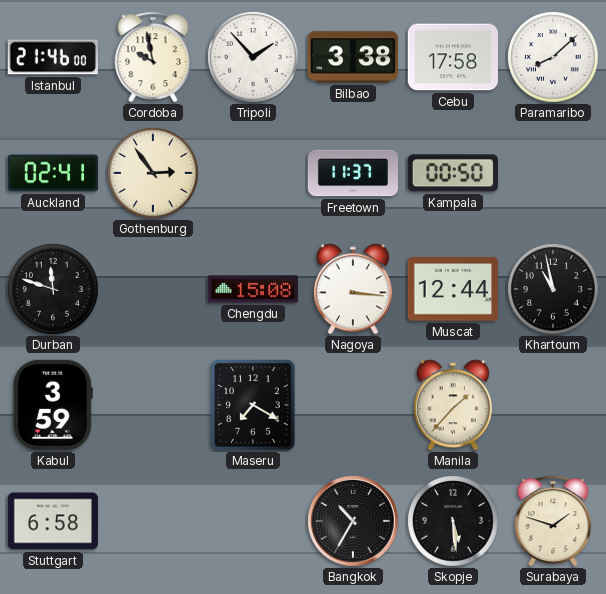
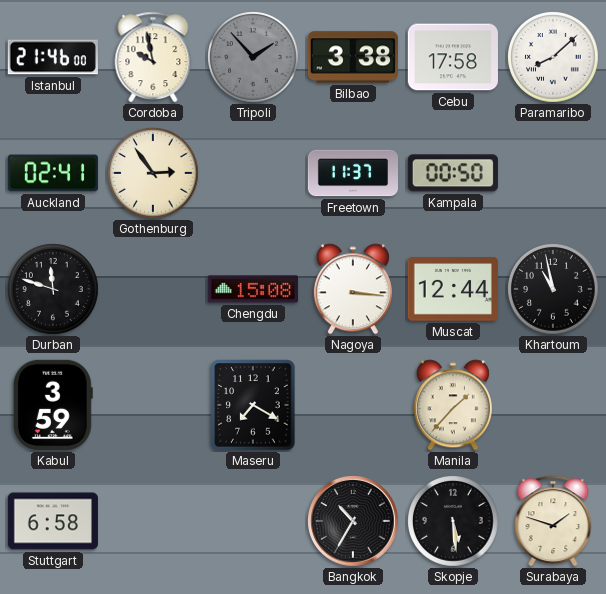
Tripoli dial: white -> grey (253, 58)
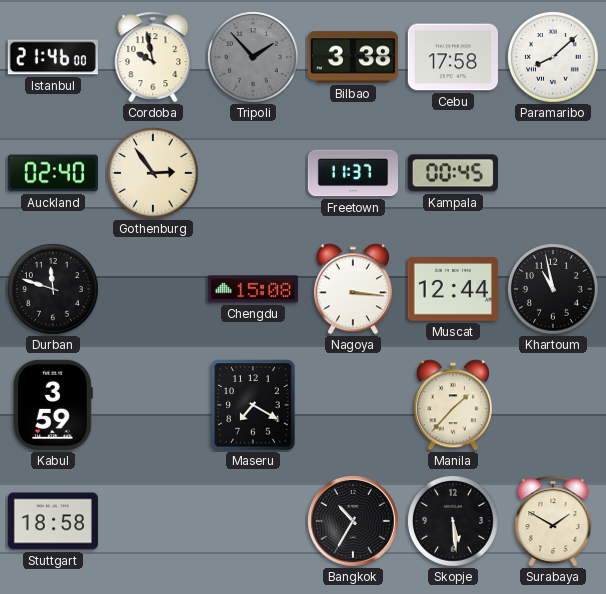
Auckland: 02:41 -> 02:40 (53, 173)
Kampala: 00:50 -> 00:45 (453, 173)
Stuttgart: 6:58 -> 18:58 (53, 521)
Surabaya: 1:48 -> 1:50 (553, 521)
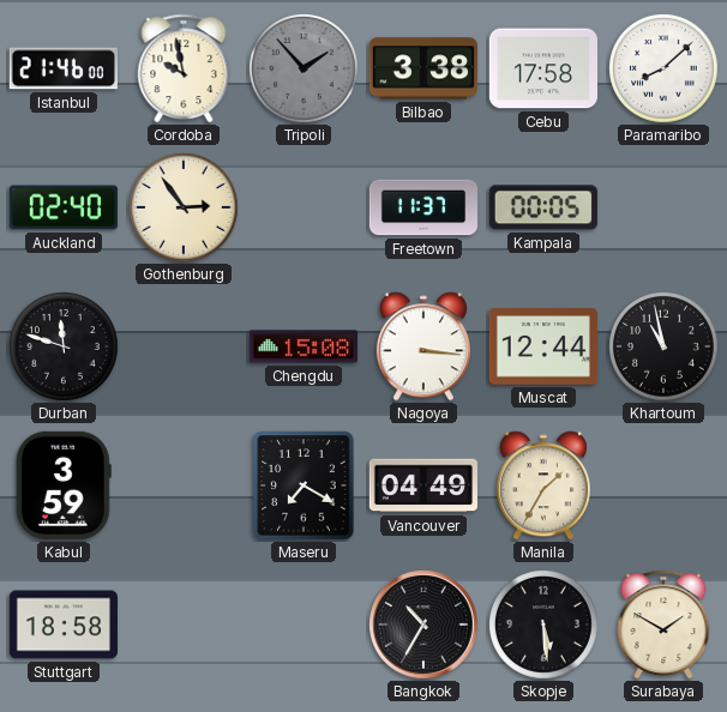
Kampala: 00:45 -> 00:05 (543, 207)
Vancouver: none -> 04:49 (423, 485)
Manila: 1:37 -> 1:35 (543, 485)
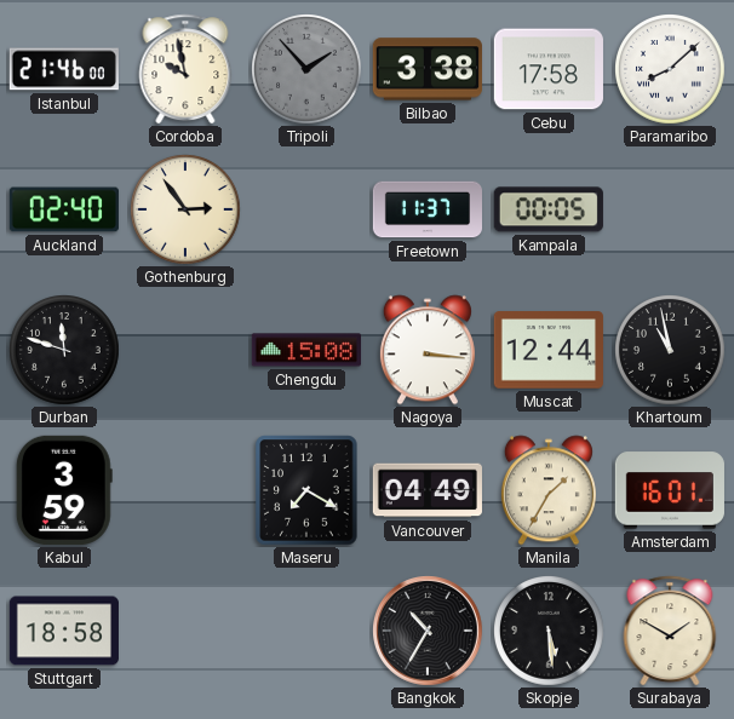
Amsterdam: none -> 16:01 (670, 490)
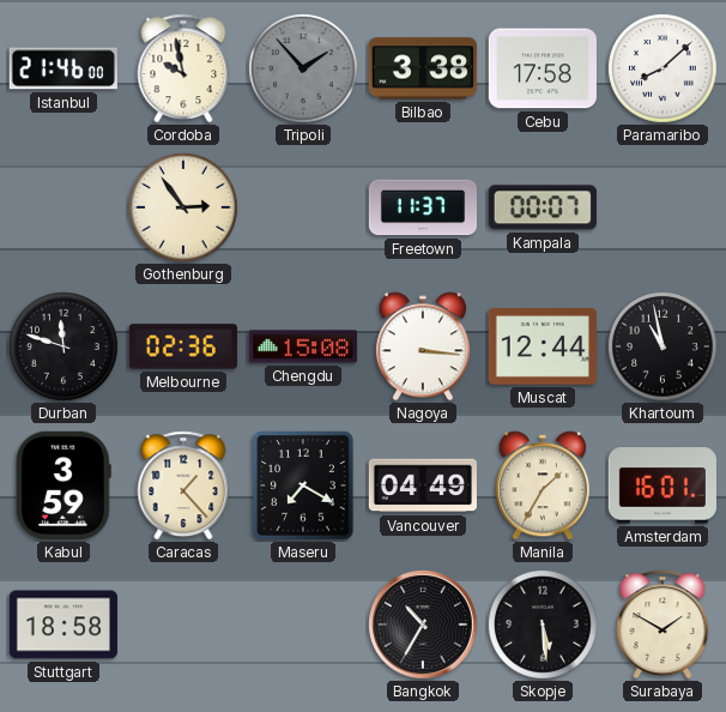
Auckland: 02:40 -> none (64, 209)
Kampala: 00:05 -> 00:07 (543, 207)
Melbourne: none -> 02:36 (183, 346)
Caracas: none -> 1:23 (183, 485)
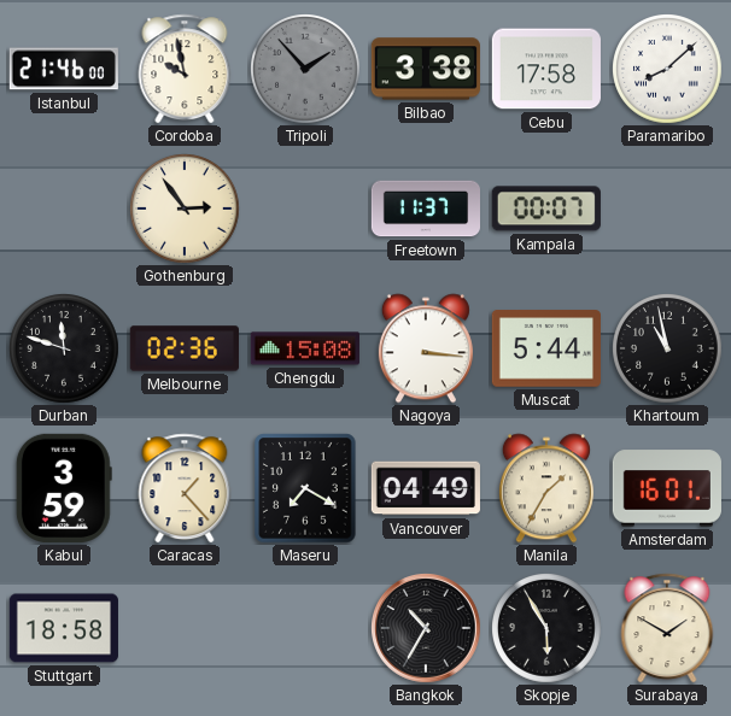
Muscat: 12:44 -> 5:44 (546, 348)
Skopje: 5:29 -> 5:55 (546, 629)
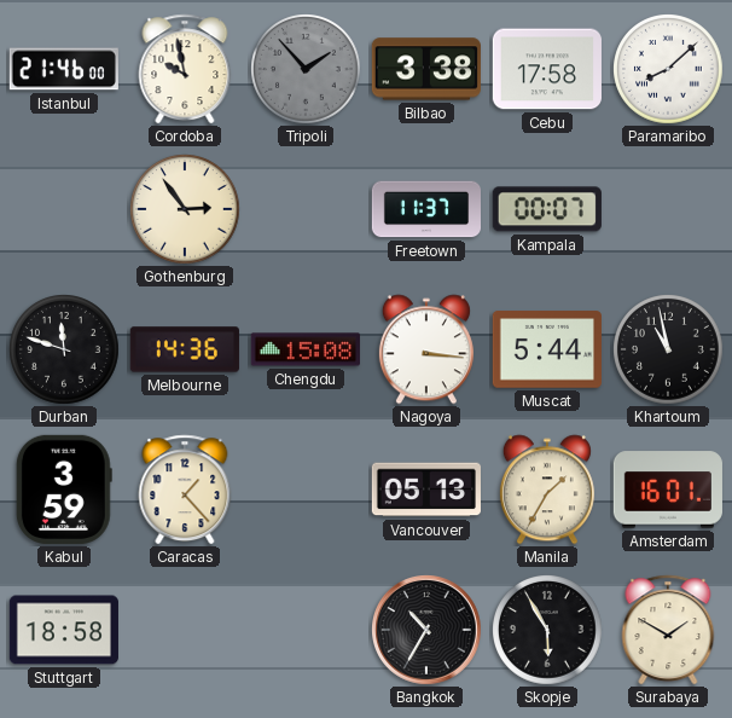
Melbourne: 02:36 -> 14:36 (185, 349)
Maseru: 7:20 -> none (305, 488)
Vancouver: 04:49 -> 05:13 (426, 490)
